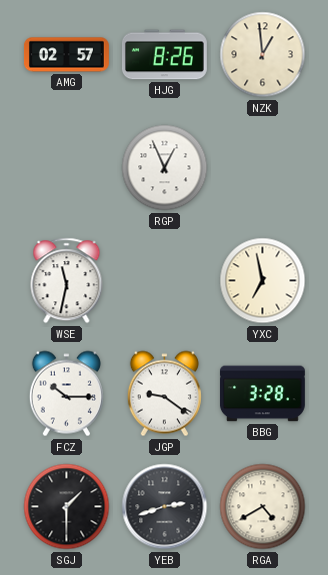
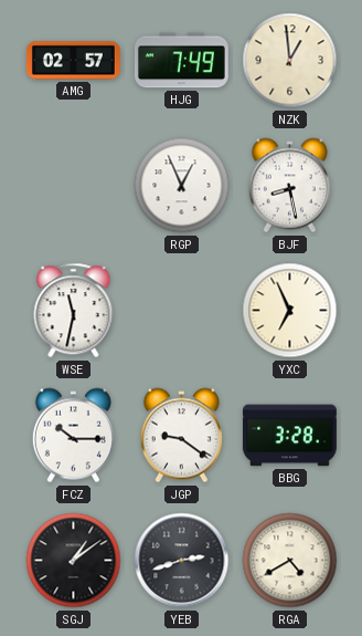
HJG: 8:26 -> 7:49 (181, 61)
BJF: none -> 8:28 (289, 186)
YXC: 6:58 -> 6:56 (290, 311)
SGJ: 1:30 -> 1:09 (74, 561)
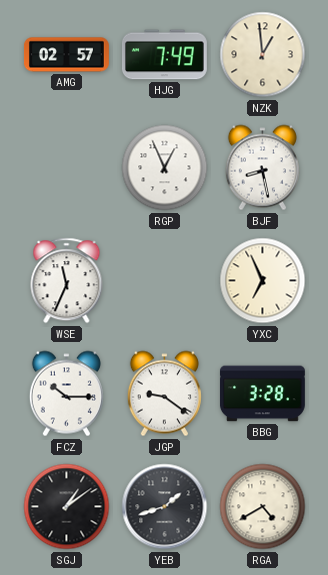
WSE: 11:32 -> 11:34 (67, 281)
YEB: 2:42 -> 1:42 (165, 507)
